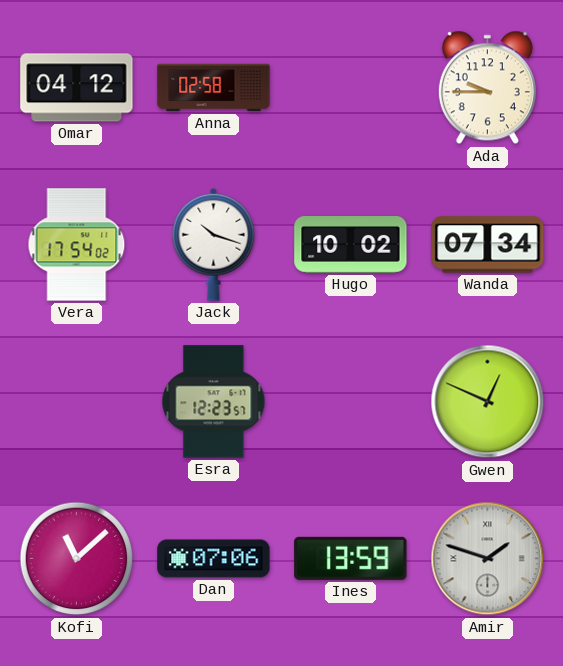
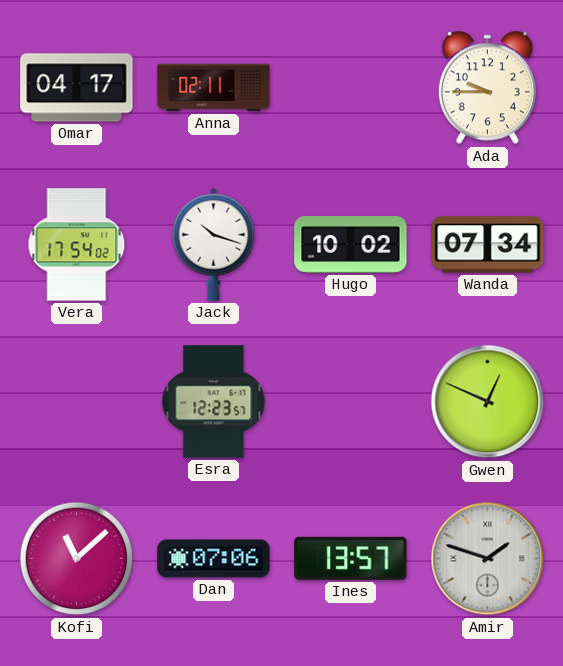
Omar: 04:12 -> 04:17 (77, 88)
Anna: 02:58 -> 02:11 (214, 88)
Ines: 13:59 -> 13:57 (351, 558)
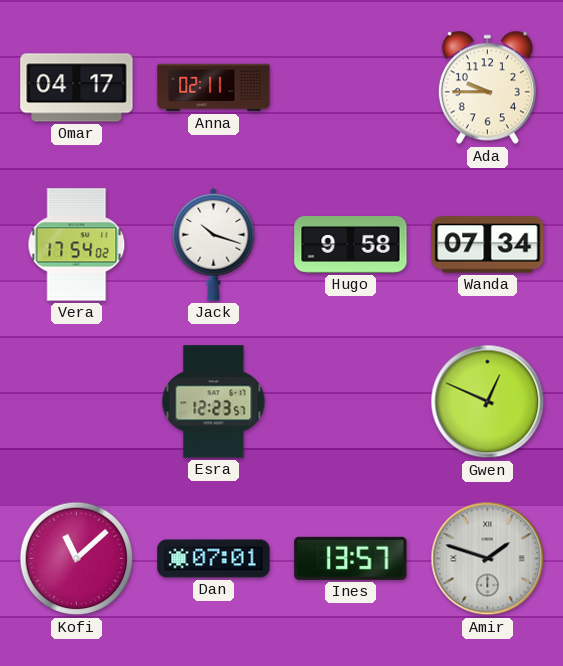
Hugo: 10:02 -> 9:58 (351, 245)
Dan: 07:06 -> 07:01 (214, 559)
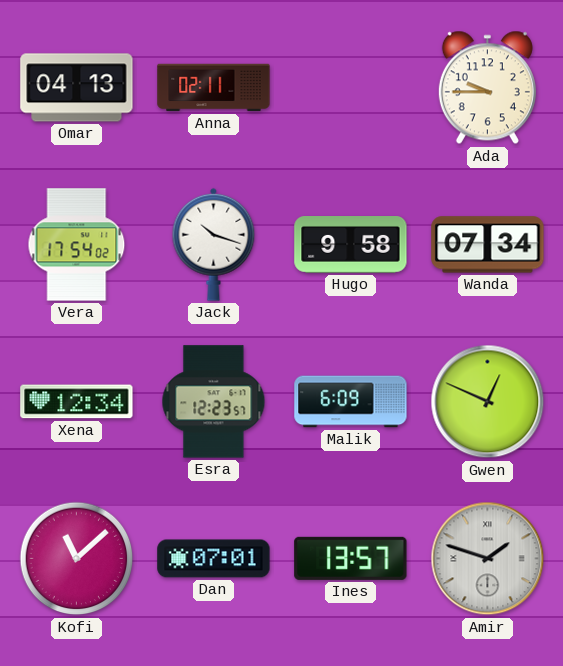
Omar: 04:17 -> 04:13 (77, 88)
Xena: none -> 12:34 (77, 402)
Malik: none -> 6:09 (351, 402)
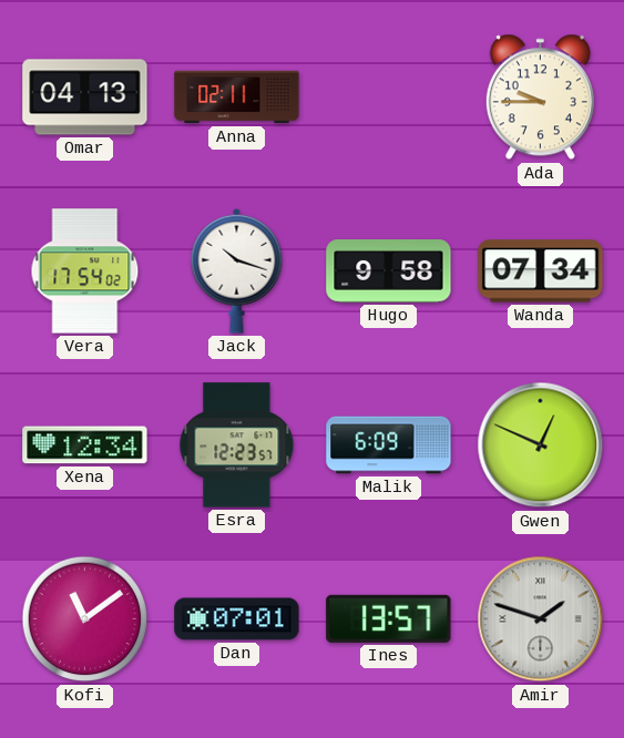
Kofi: 11:08 -> 11:09 (85, 619)
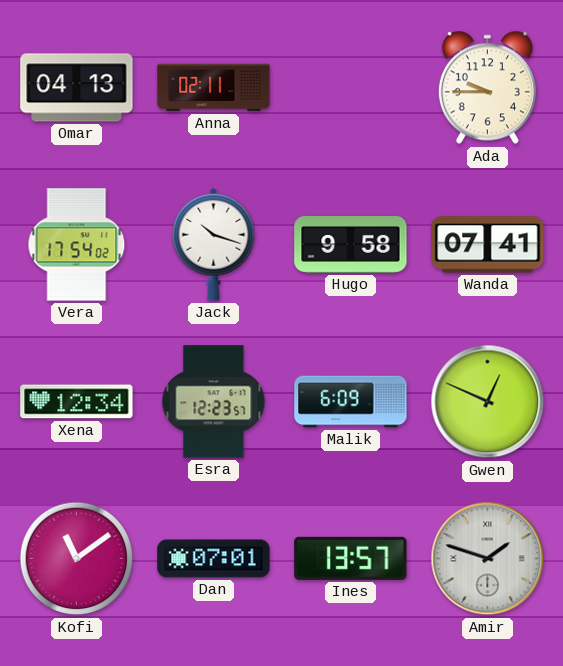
Wanda: 07:34 -> 07:41 (488, 245)
